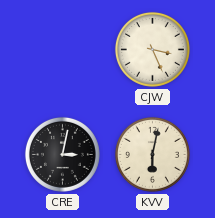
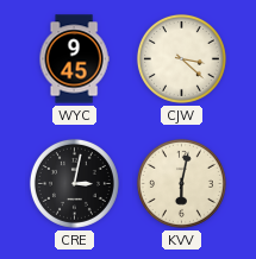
WYC: none -> 9:45 (74, 59)
CJW: 3:26 -> 3:22 (181, 58)
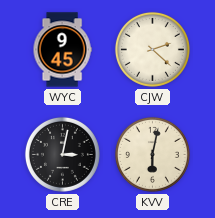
CJW: 3:22 -> 2:22 (152, 49)
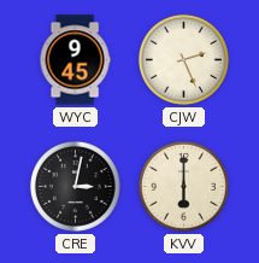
CJW: 2:22 -> 2:26 (183, 59)
KVV: 6:02 -> 6:00 (183, 186)
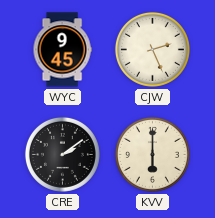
CRE: 3:02 -> 2:09 (62, 154)
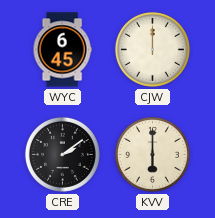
WYC: 9:45 -> 6:45 (62, 50)
CJW: 2:26 -> 12:00 (152, 49)
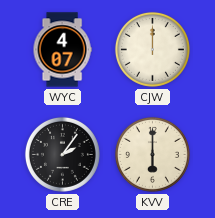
WYC: 6:45 -> 4:07 (62, 50)
CRE: 2:09 -> 2:06 (62, 154)
